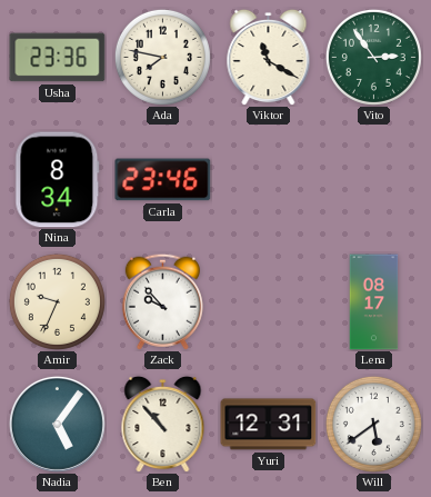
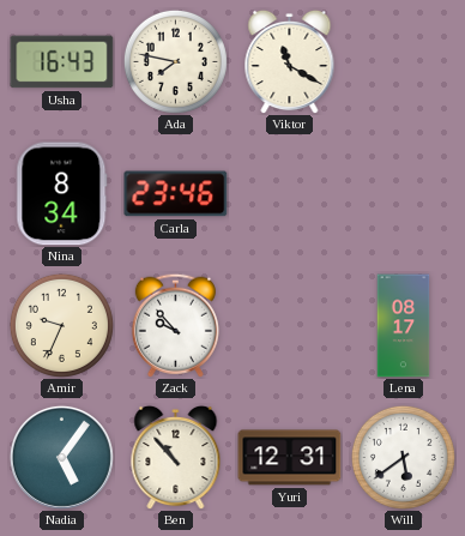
Usha: 23:36 -> 16:43 (62, 62)
Vito: 2:54 -> none (373, 57)
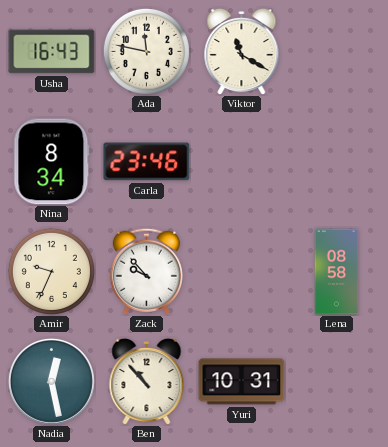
Ada: 7:47 -> 11:47 (146, 51)
Lena: 08:17 -> 08:58 (337, 272)
Nadia: 5:06 -> 12:28 (51, 381)
Yuri: 12:31 -> 10:31 (242, 382)
Will: 5:39 -> none (403, 457)
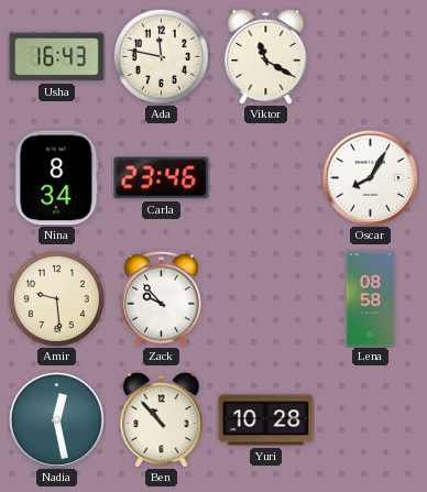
Oscar: none -> 8:05 (370, 177)
Amir: 9:34 -> 9:29 (56, 298)
Yuri: 10:31 -> 10:28 (266, 420)
